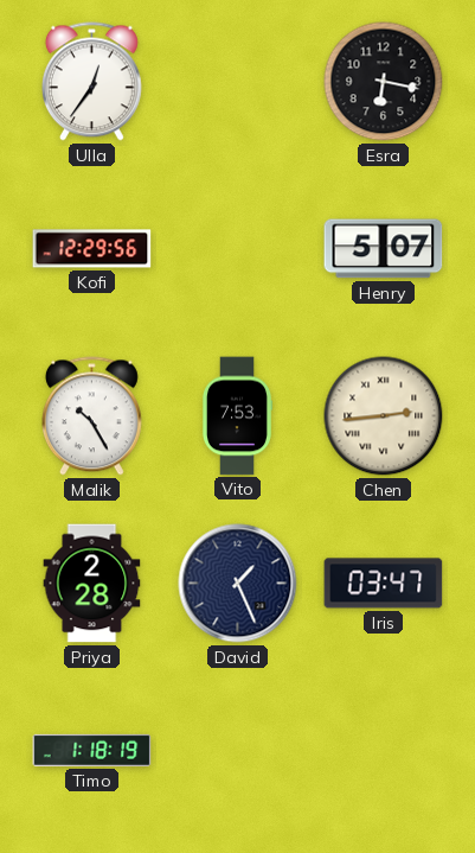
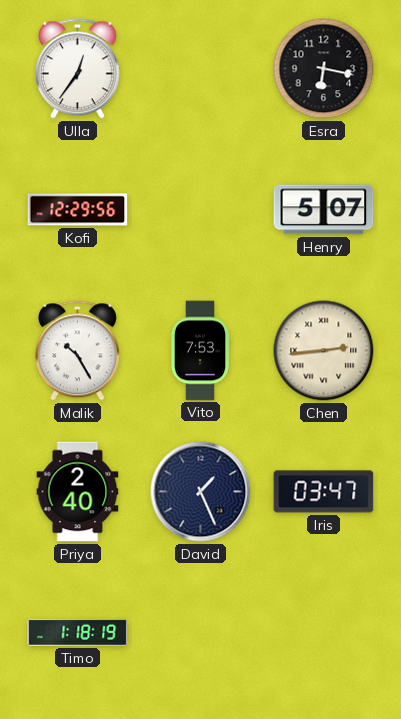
Priya: 2:28 -> 2:40 (78, 492)
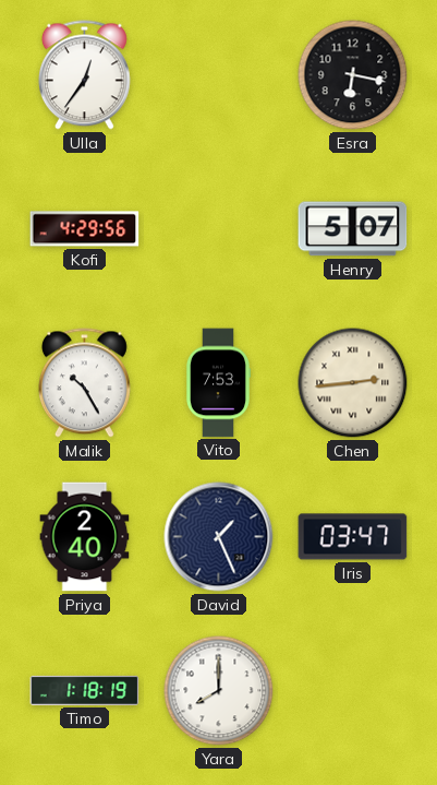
Kofi: 12:29 -> 4:29 (85, 229)
Yara: none -> 8:00 (219, 691)
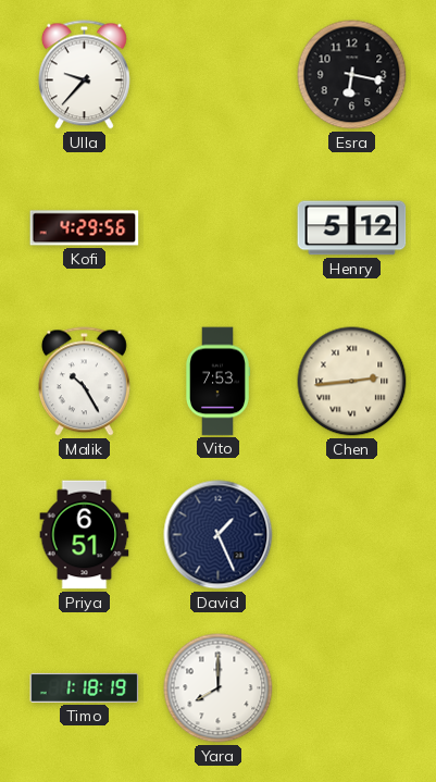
Ulla: 12:36 -> 9:37 (84, 75)
Henry: 5:07 -> 5:12 (352, 228)
Priya: 2:40 -> 6:51 (85, 535)
Iris: 03:47 -> none (353, 537)
